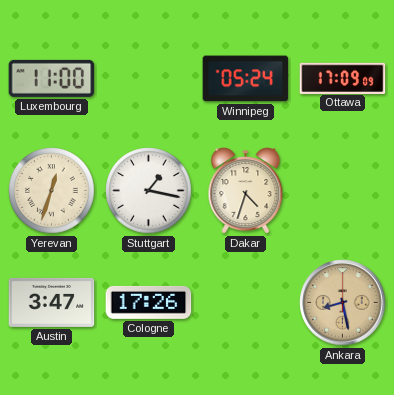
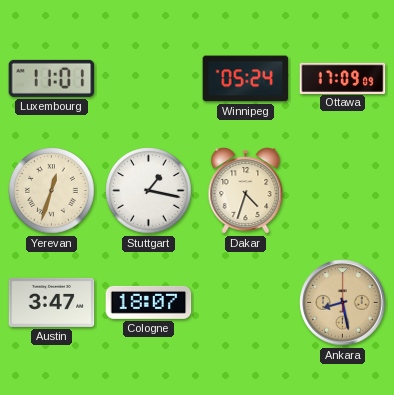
Luxembourg: 11:00 -> 11:01 (52, 78)
Cologne: 17:26 -> 18:07 (149, 302)
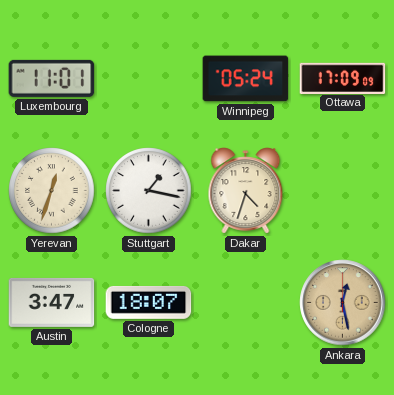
Ankara: 8:28 -> 12:28 (343, 303)
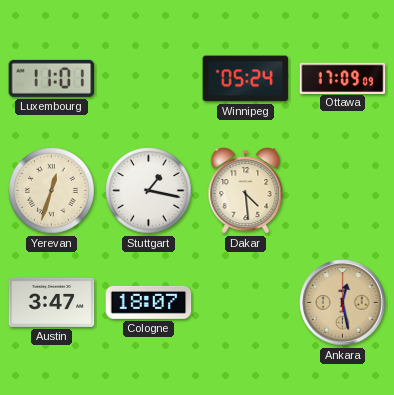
Dakar: 4:33 -> 4:29 (246, 191)
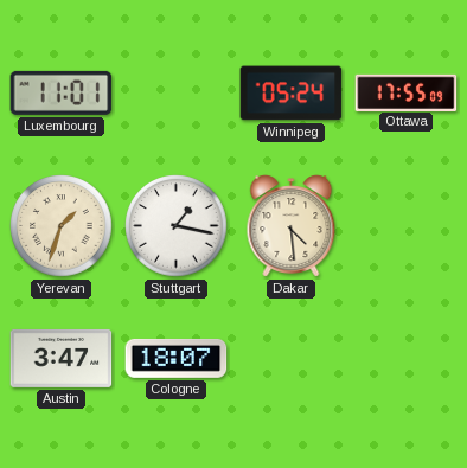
Ottawa: 17:09 -> 17:55 (407, 92)
Yerevan: 12:33 -> 1:33 (62, 226)
Ankara: 12:28 -> none (343, 303)
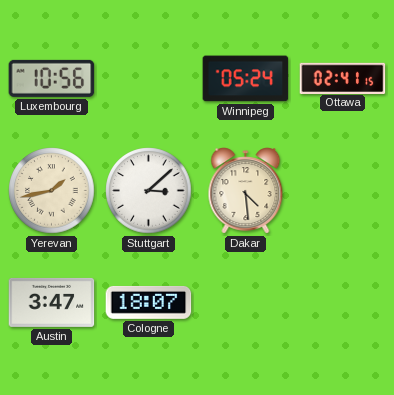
Luxembourg: 11:01 -> 10:56 (52, 78)
Ottawa: 17:55 -> 02:41 (343, 78)
Yerevan: 1:33 -> 1:43 (52, 191)
Stuttgart: 1:17 -> 3:08 (149, 191)
